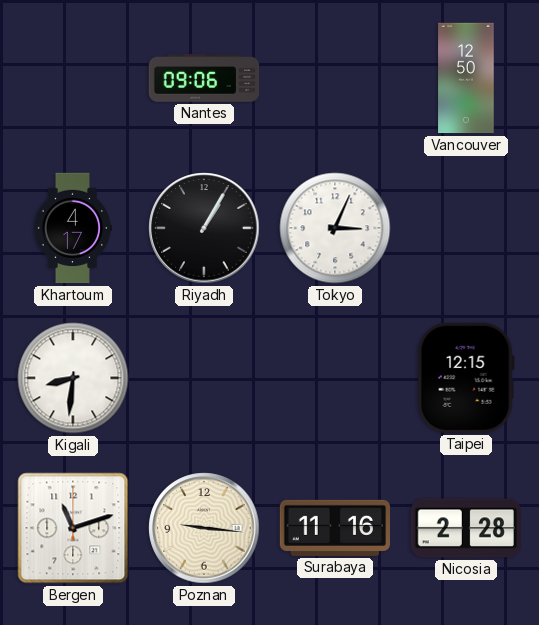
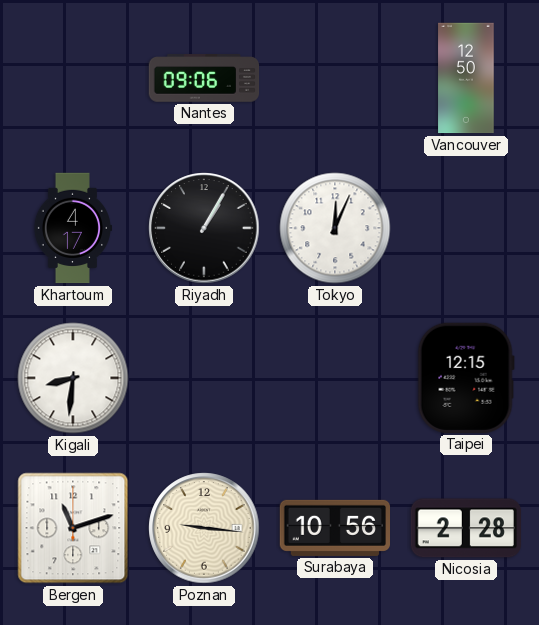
Tokyo: 3:04 -> 12:04 (335, 228)
Surabaya: 11:16 -> 10:56 (334, 528)
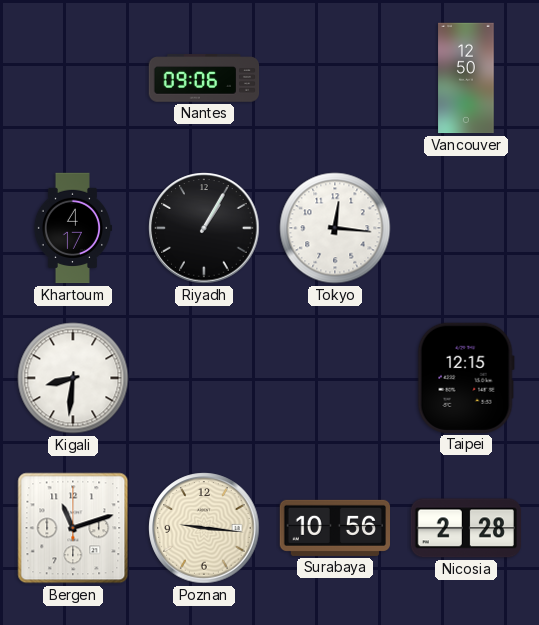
Tokyo: 12:04 -> 12:16 (335, 228)
